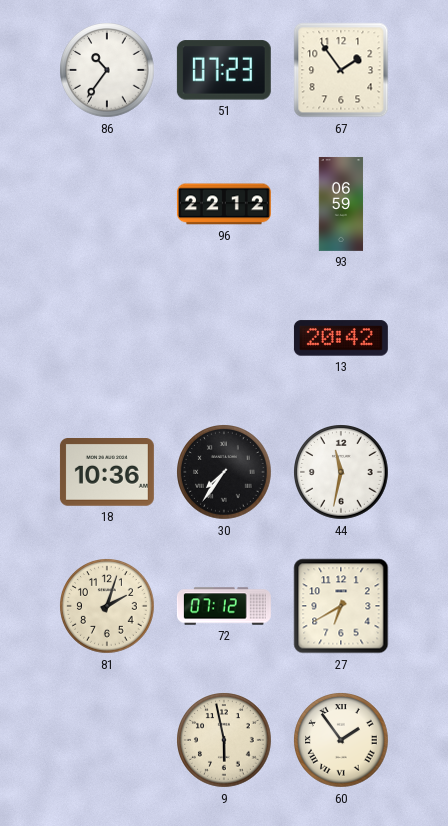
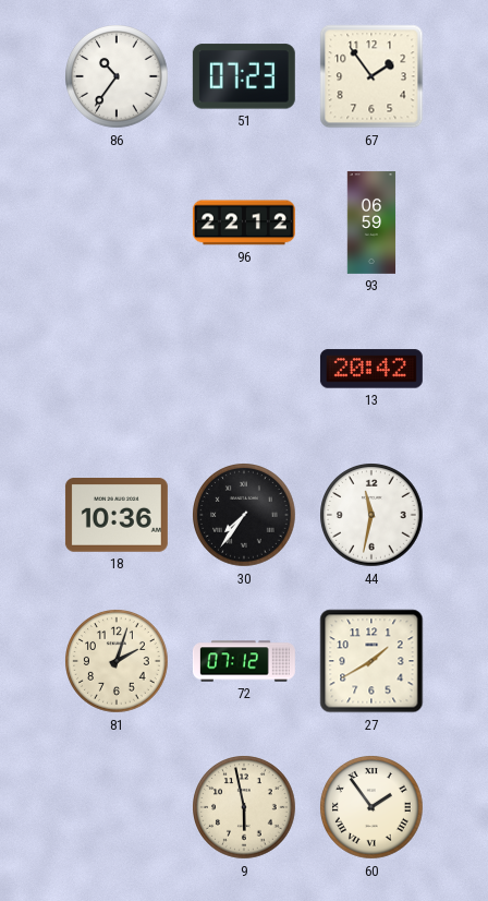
27: 6:40 -> 1:40 (371, 661)
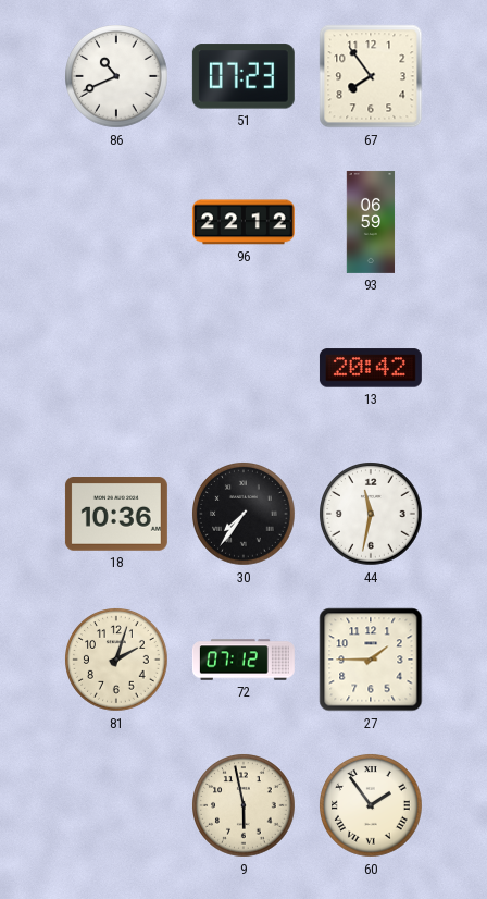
86: 10:36 -> 10:41 (116, 76)
67: 1:54 -> 7:54 (371, 76)
27: 1:40 -> 1:45 (371, 660)
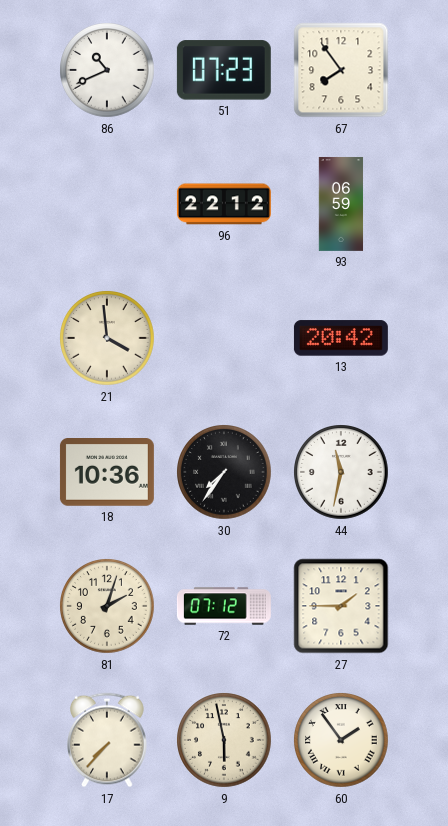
21: none -> 3:59 (107, 338)
17: none -> 7:37 (107, 740)
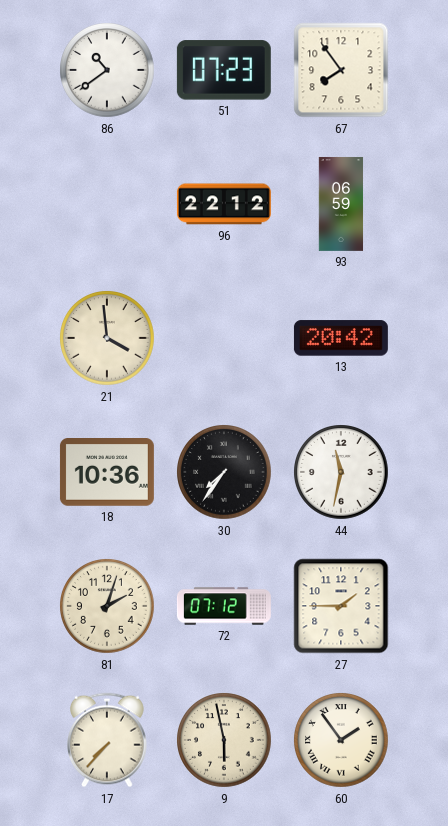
86: 10:41 -> 10:39 (107, 70)
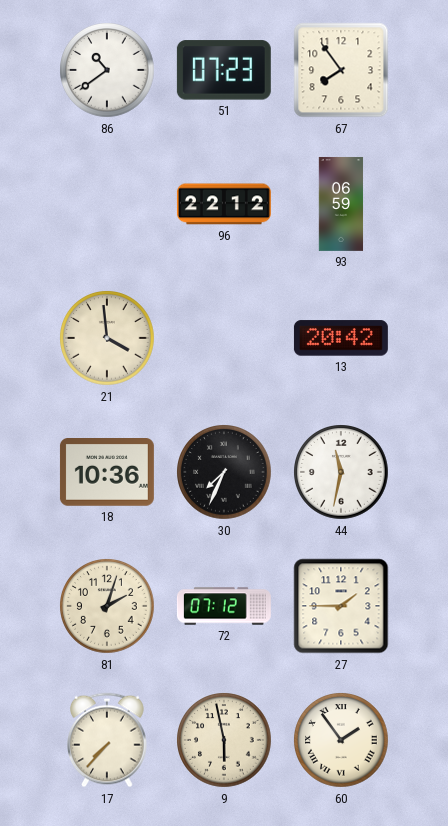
30: 7:36 -> 7:34 (224, 472)
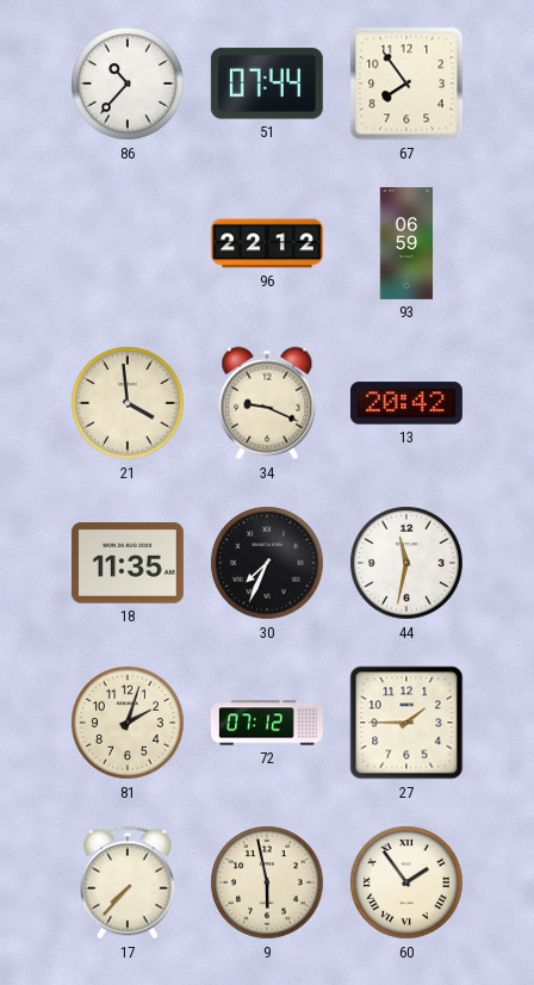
86: 10:39 -> 10:37 (128, 83)
51: 07:23 -> 07:44 (267, 83)
34: none -> 9:19 (267, 403)
18: 10:36 -> 11:35 (128, 564)
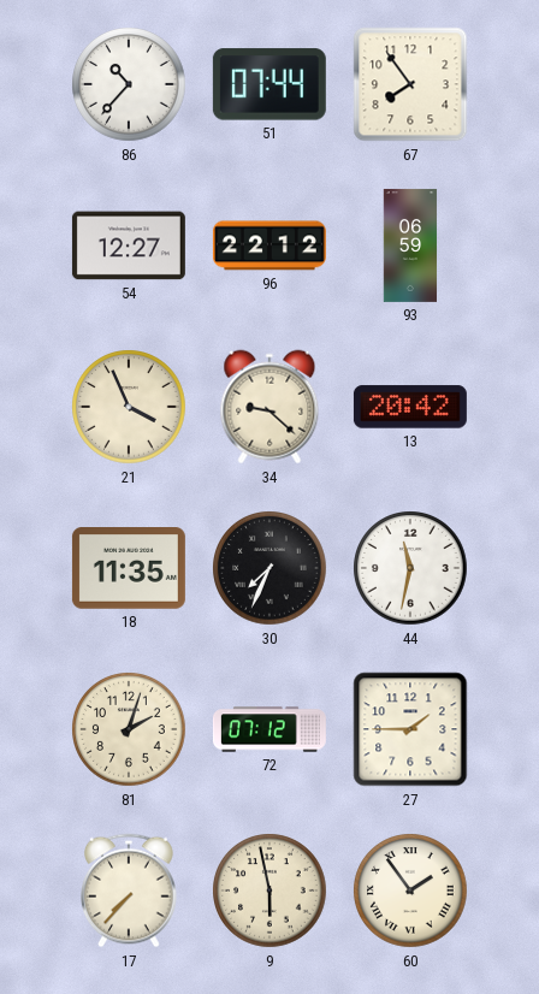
54: none -> 12:27 (129, 245)
21: 3:59 -> 3:56 (129, 407)
34: 9:19 -> 9:22 (269, 407)
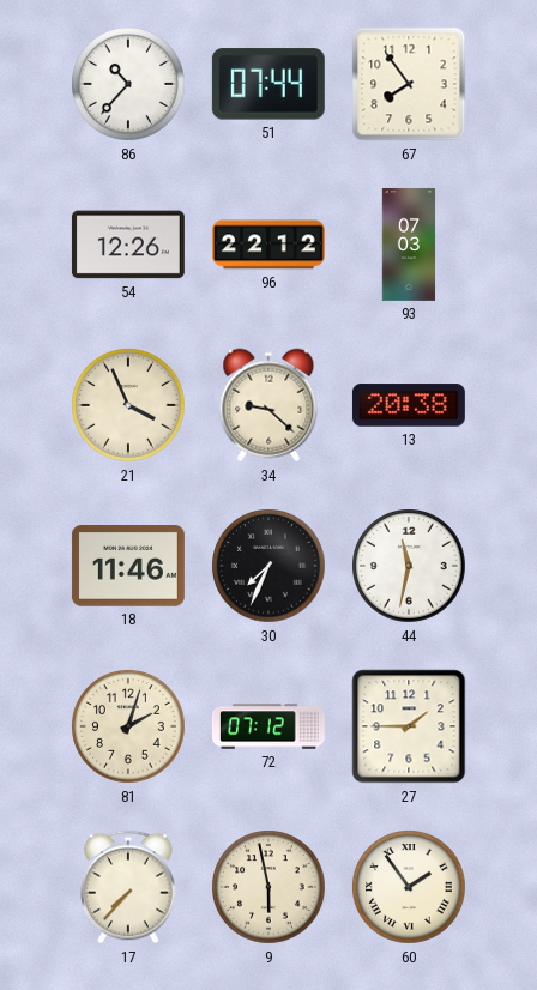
54: 12:27 -> 12:26 (128, 245)
93: 06:59 -> 07:03 (409, 245)
13: 20:42 -> 20:38 (409, 405)
18: 11:35 -> 11:46 (128, 567)
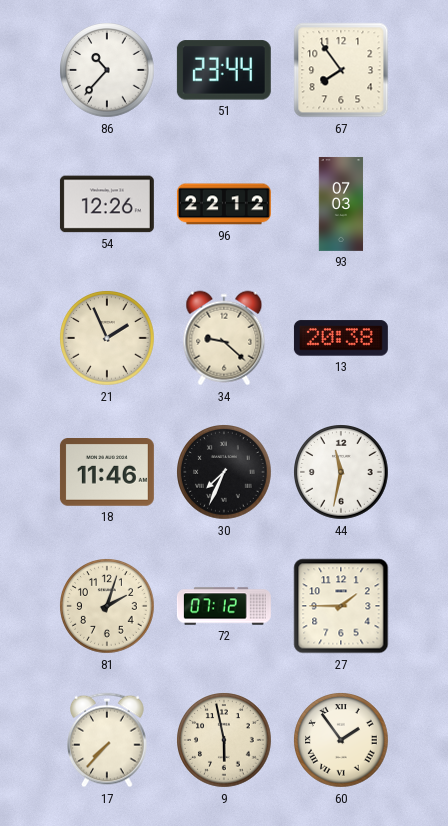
51: 07:44 -> 23:44 (224, 70)
21: 3:56 -> 1:56 (107, 338)
